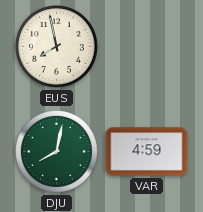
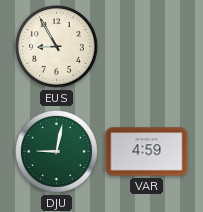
EUS: 7:58 -> 8:55 (57, 47)
DJU: 8:02 -> 9:02 (57, 152)
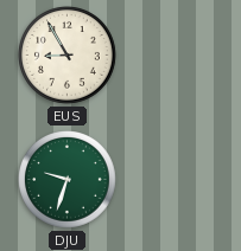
DJU: 9:02 -> 9:33 (68, 180)
VAR: 4:59 -> none (147, 152)
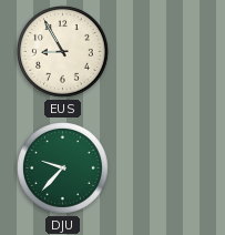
DJU: 9:33 -> 9:37 (63, 168)
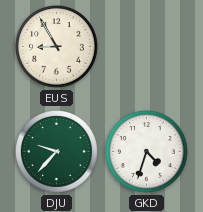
GKD: none -> 4:33 (147, 152)
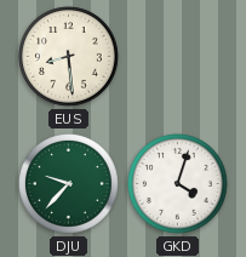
EUS: 8:55 -> 8:29 (69, 57)
GKD: 4:33 -> 4:03 (178, 184)
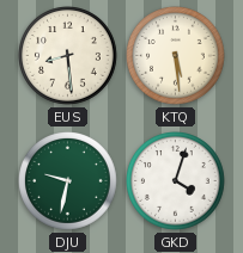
KTQ: none -> 5:29 (176, 56)
DJU: 9:37 -> 9:32 (68, 181)
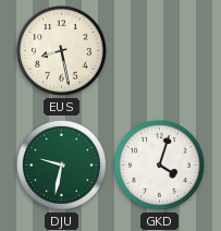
EUS: 8:29 -> 8:28 (62, 51)
KTQ: 5:29 -> none (176, 56)
